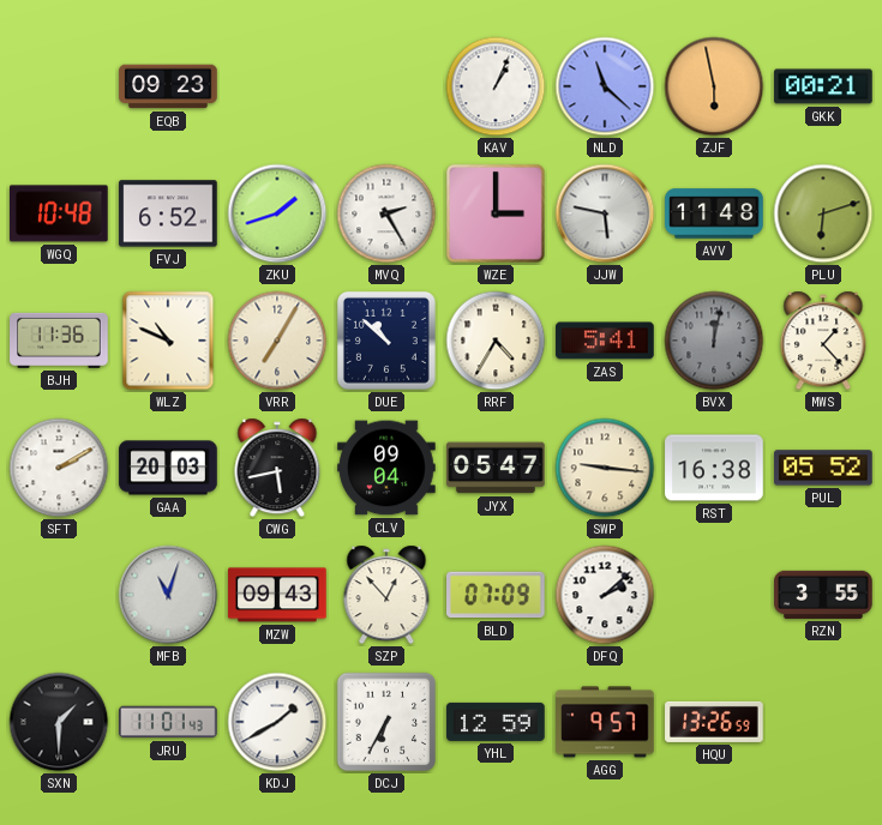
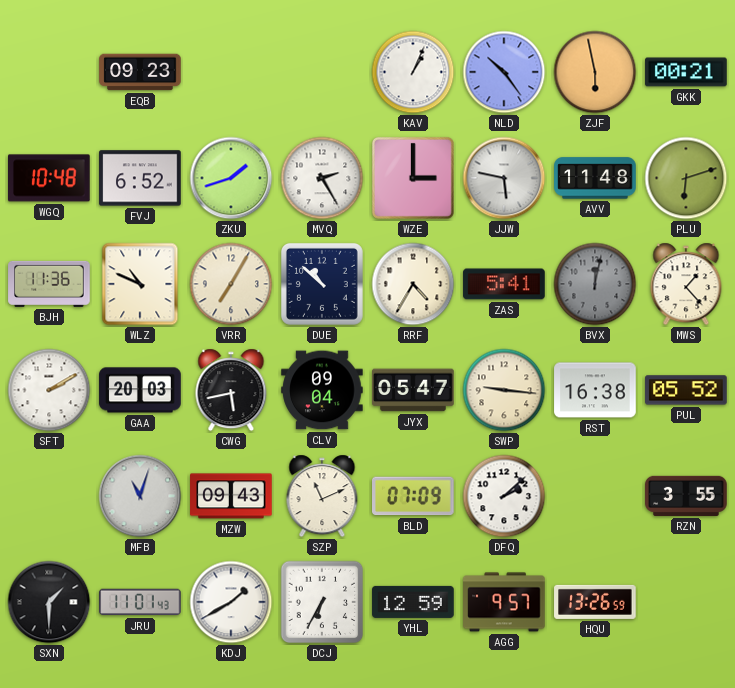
NLD: 11:22 -> 10:24 (504, 72)
SZP: 12:53 -> 11:11 (322, 496)
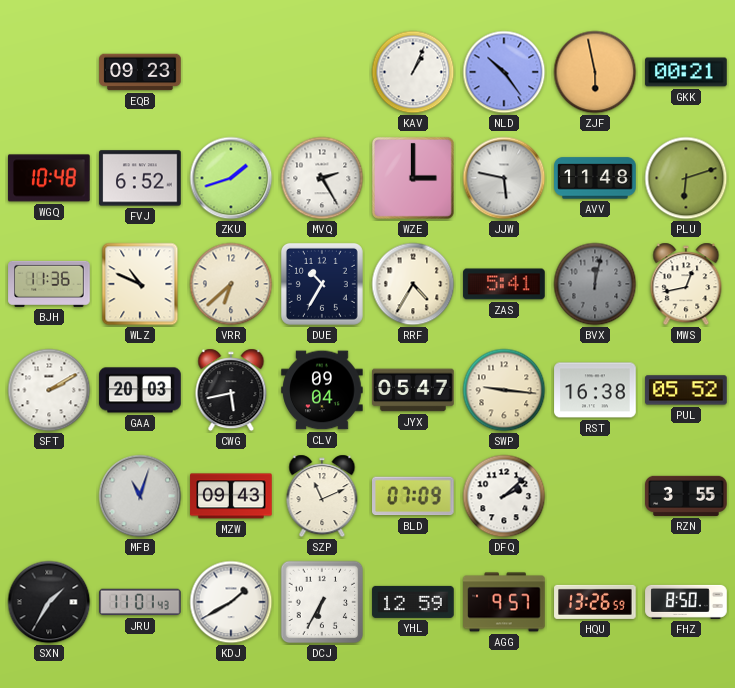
VRR: 7:05 -> 6:38 (231, 284)
DUE: 10:52 -> 10:35 (322, 284)
MWS: 1:23 -> 12:43 (686, 284)
SXN: 1:30 -> 1:35 (49, 602)
FHZ: none -> 8:50 (686, 602)
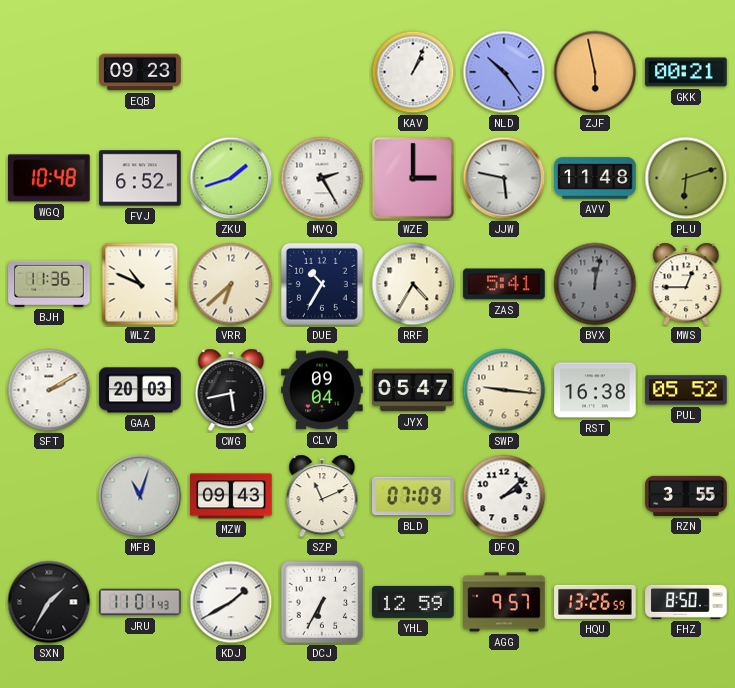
MWS: 12:43 -> 12:45 (686, 284)
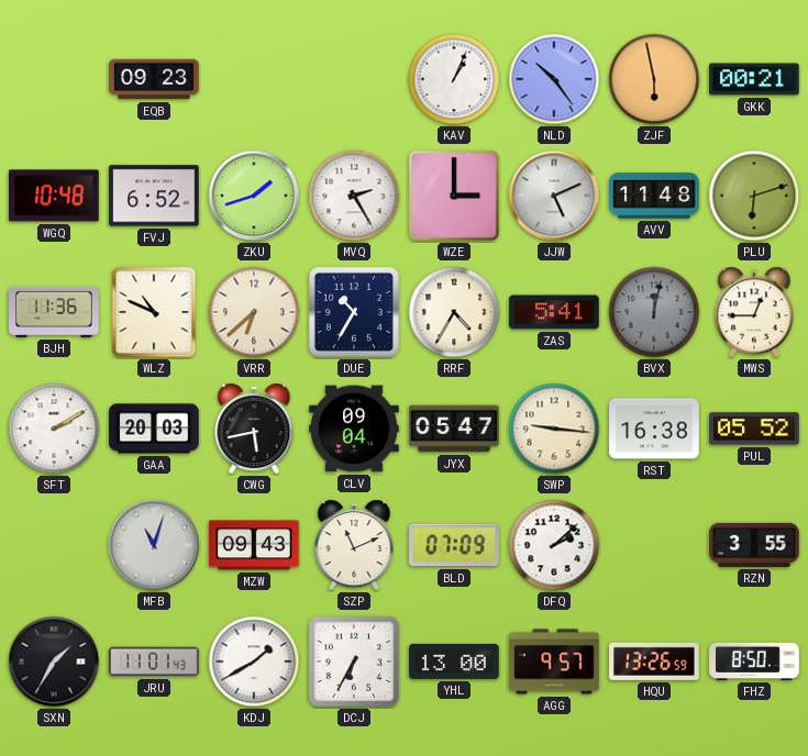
JJW: 5:47 -> 5:11 (554, 196)
YHL: 12:59 -> 13:00 (454, 661)
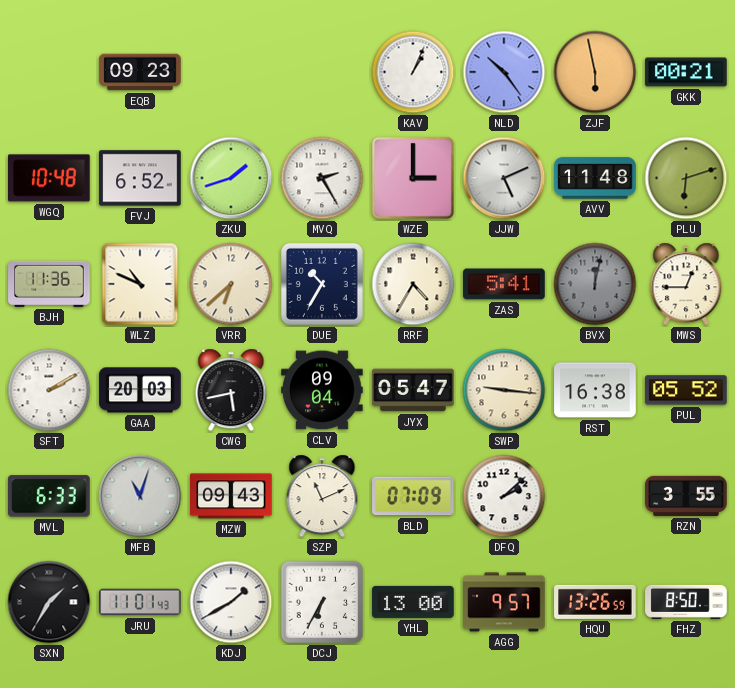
MVL: none -> 6:33 (50, 496)
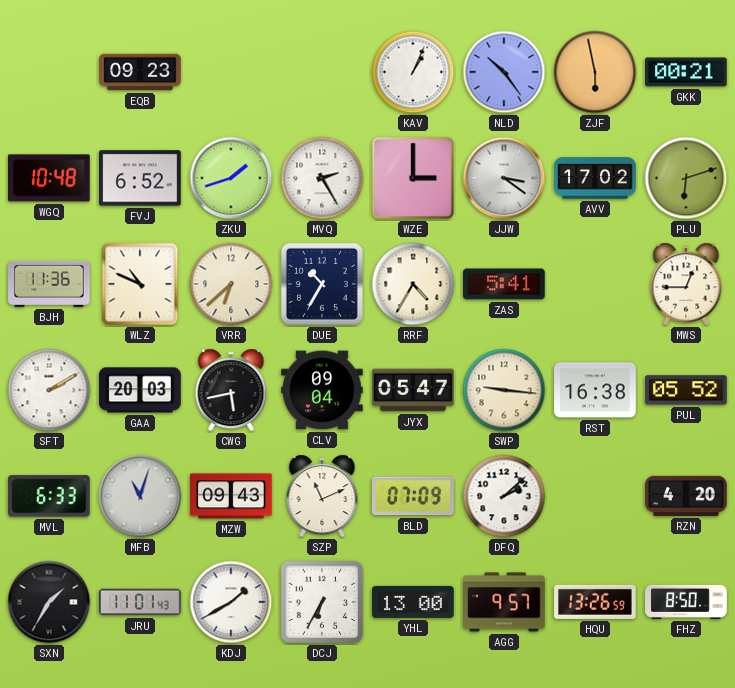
JJW: 5:11 -> 3:21 (504, 178)
AVV: 11:48 -> 17:02 (595, 178)
BVX: 12:02 -> none (595, 284)
RZN: 3:55 -> 4:20 (686, 496)
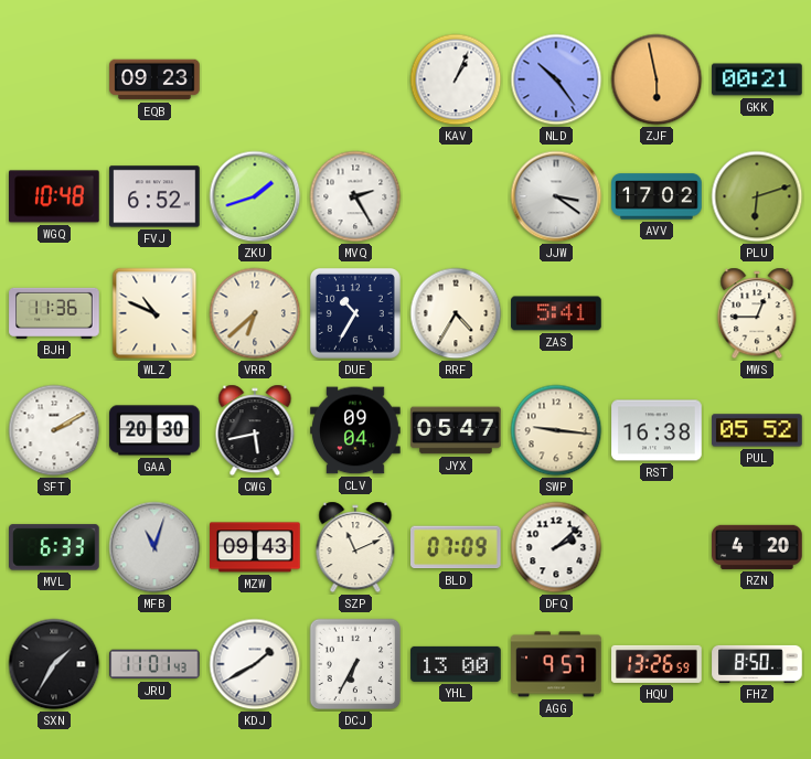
WZE: 3:00 -> none (413, 178)
GAA: 20:03 -> 20:30 (154, 430)
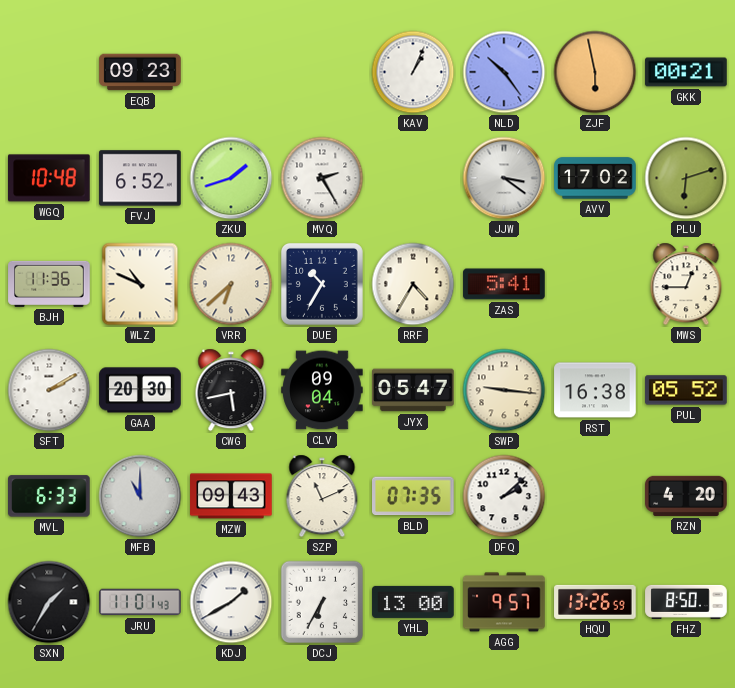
MFB: 11:03 -> 11:00 (140, 496)
BLD: 07:09 -> 07:35 (414, 496)
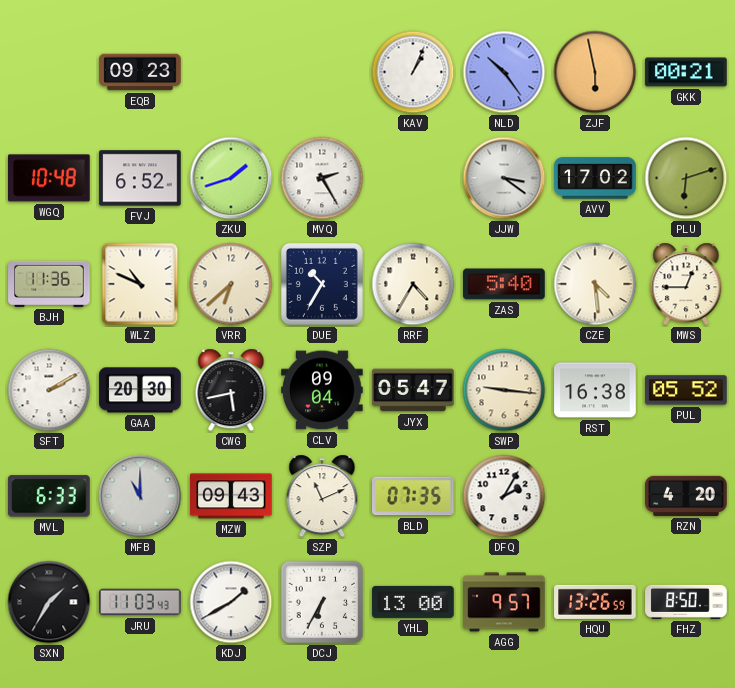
ZAS: 5:41 -> 5:40 (504, 284)
CZE: none -> 4:29 (595, 284)
DFQ: 2:08 -> 2:05 (504, 496)
JRU: 11:01 -> 11:03 (140, 602)
